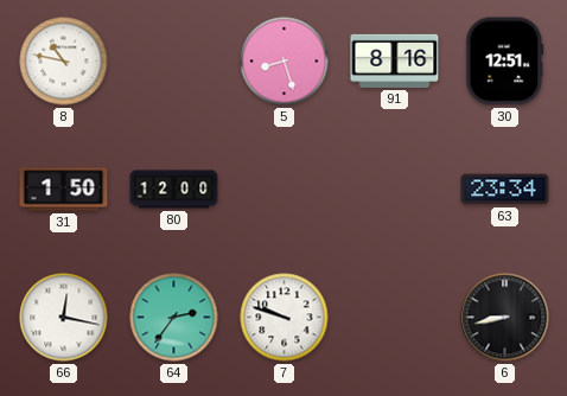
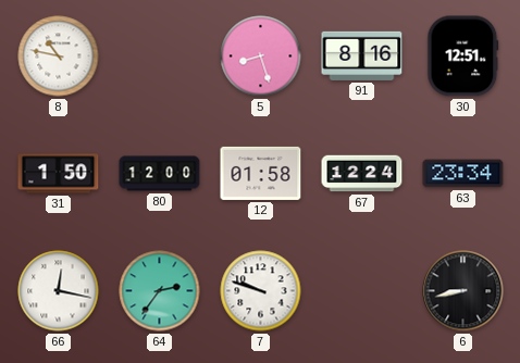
12: none -> 01:58 (261, 173)
67: none -> 12:24 (362, 174)
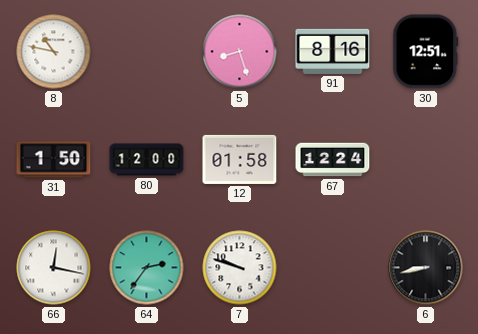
63: 23:34 -> none (463, 174)
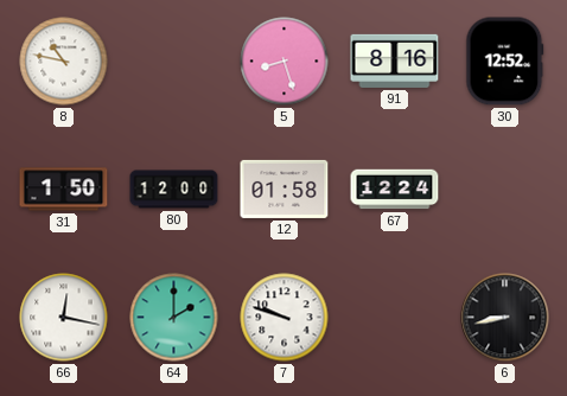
30: 12:51 -> 12:52 (505, 62)
64: 2:36 -> 2:00 (174, 318)
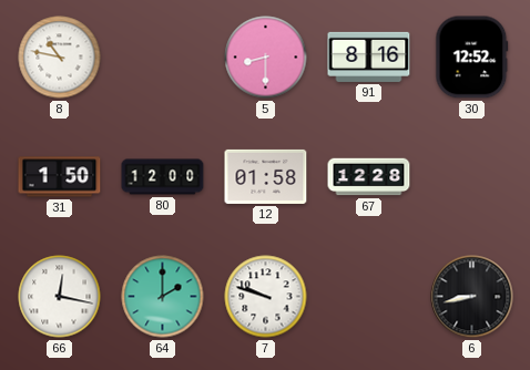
5: 8:27 -> 8:30 (266, 58)
67: 12:24 -> 12:28 (369, 177)
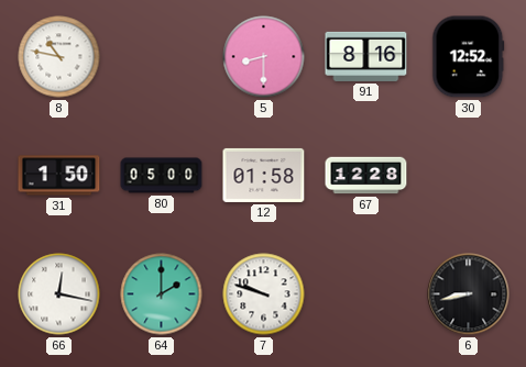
80: 12:00 -> 05:00 (162, 176)
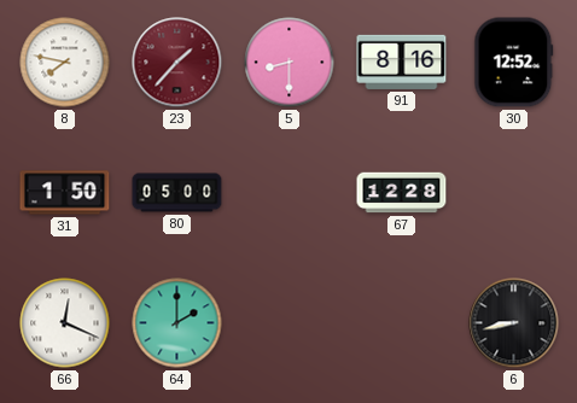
8: 10:47 -> 7:47 (65, 63)
23: none -> 1:37 (177, 63)
12: 01:58 -> none (264, 175)
66: 12:17 -> 12:19 (65, 323)
7: 9:48 -> none (264, 294)
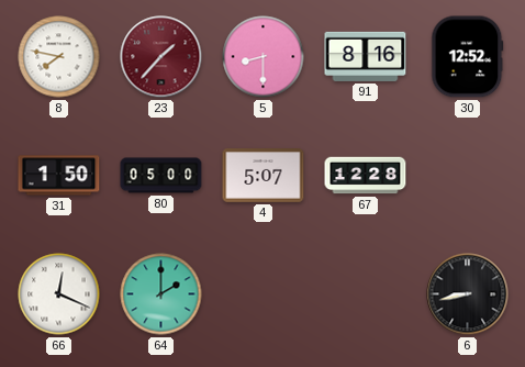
4: none -> 5:07 (264, 176)
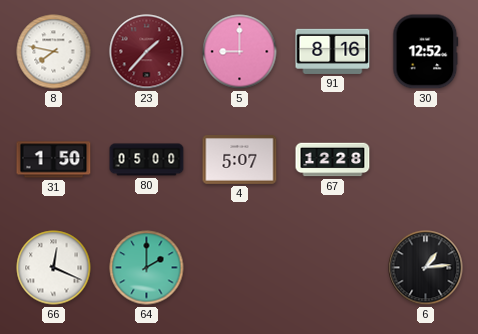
5: 8:30 -> 9:00 (240, 52)
6: 8:43 -> 1:14 (426, 268)
